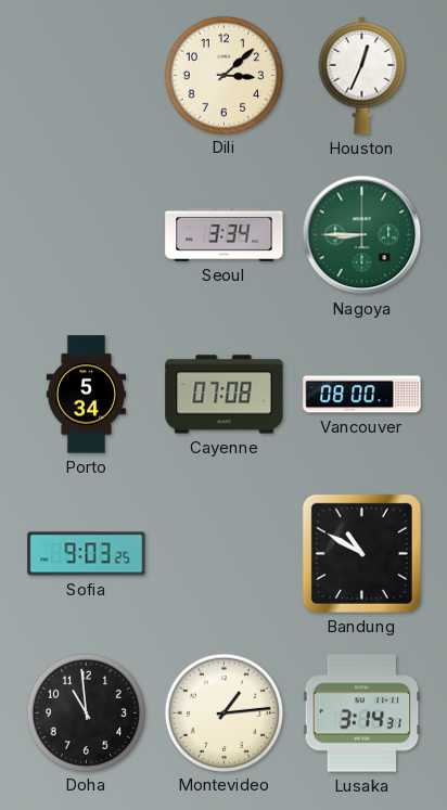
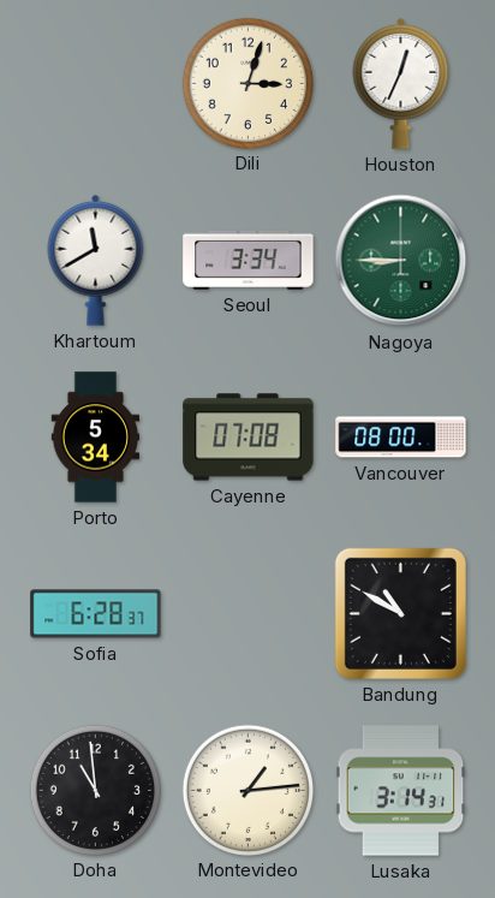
Dili: 3:08 -> 3:03 (247, 83)
Khartoum: none -> 11:40 (96, 260)
Sofia: 9:03 -> 6:28 (96, 614)
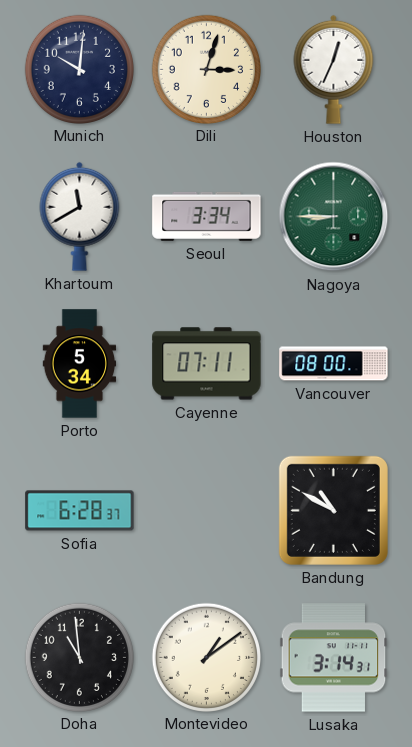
Munich: none -> 10:01 (79, 69)
Cayenne: 07:08 -> 07:11 (207, 364)
Montevideo: 1:14 -> 1:09 (206, 657)
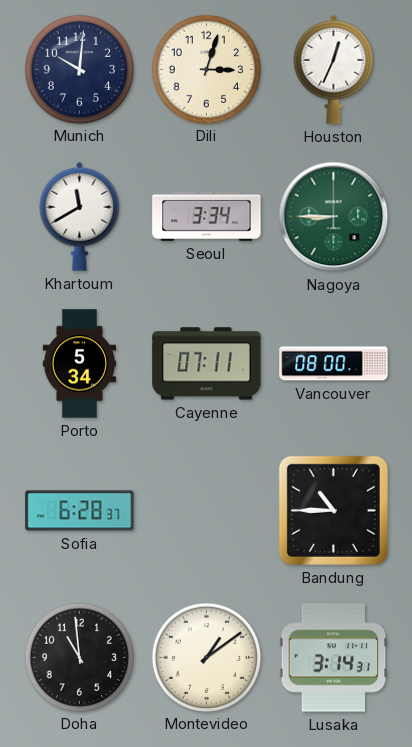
Bandung: 10:50 -> 10:45 (333, 510)
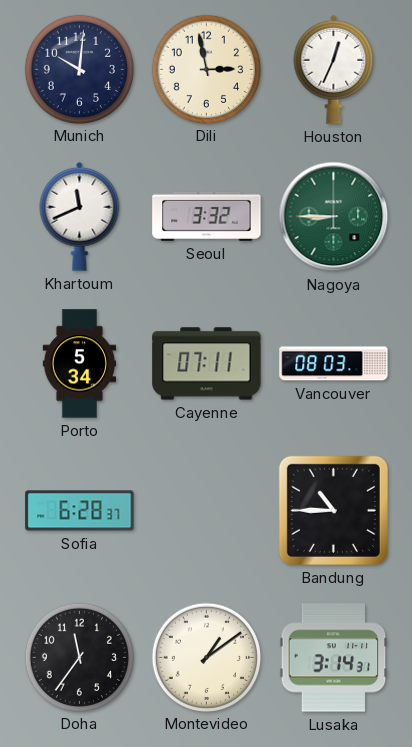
Dili: 3:03 -> 2:58 (206, 69)
Khartoum: 11:40 -> 11:41 (80, 216)
Seoul: 3:34 -> 3:32 (207, 216)
Vancouver: 08:00 -> 08:03 (334, 364)
Doha: 10:59 -> 11:36 (79, 657)
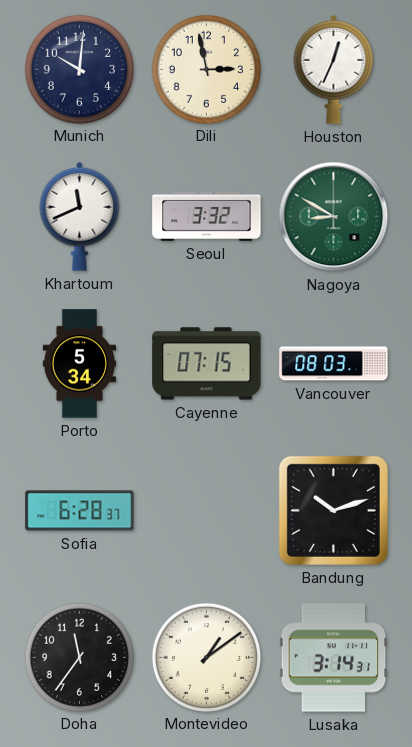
Nagoya: 8:45 -> 8:50 (334, 217)
Cayenne: 07:11 -> 07:15 (207, 364)
Bandung: 10:45 -> 10:12 (333, 510)
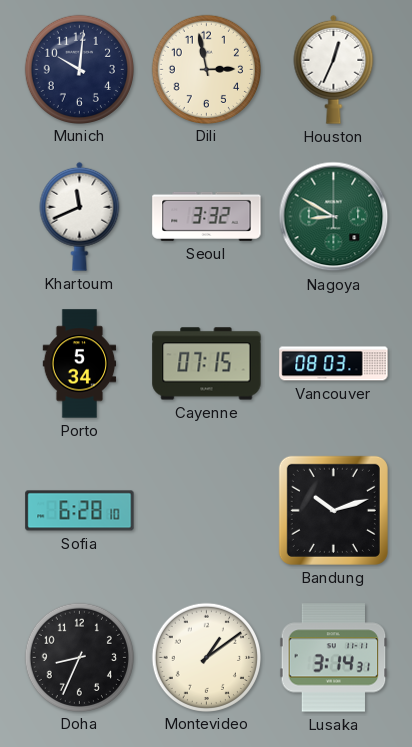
Sofia: 6:28:37 -> 6:28:10 (80, 511)
Doha: 11:36 -> 8:34 (79, 657)
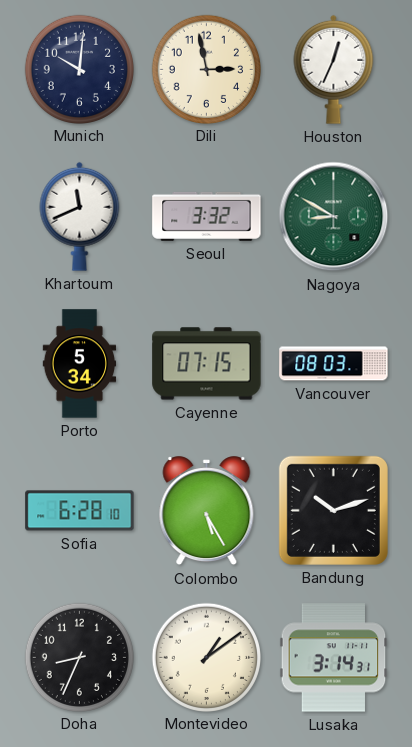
Colombo: none -> 5:25 (207, 511)
